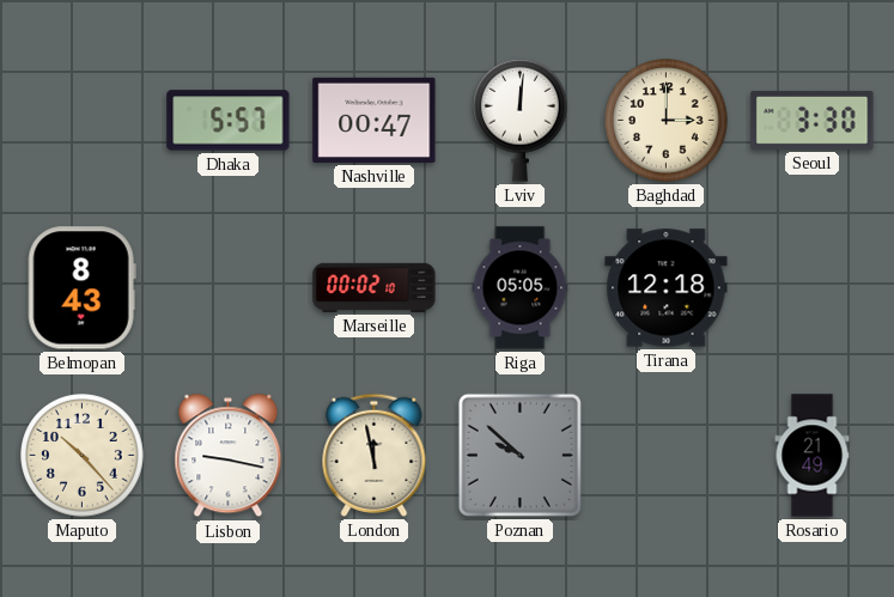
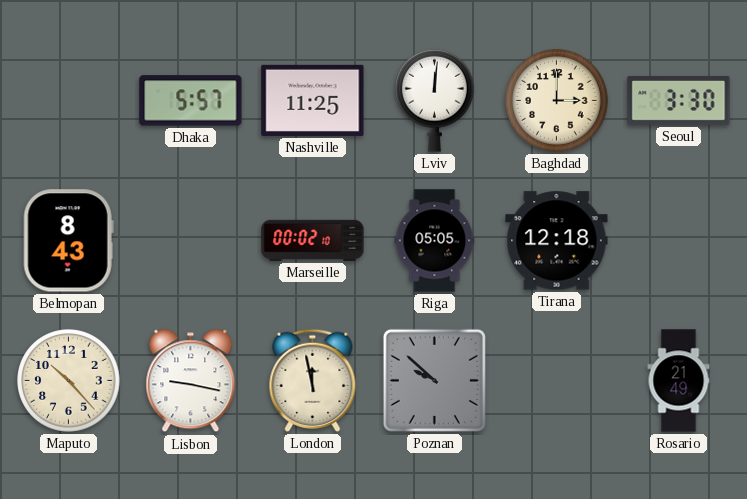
Nashville: 00:47 -> 11:25 (313, 100)
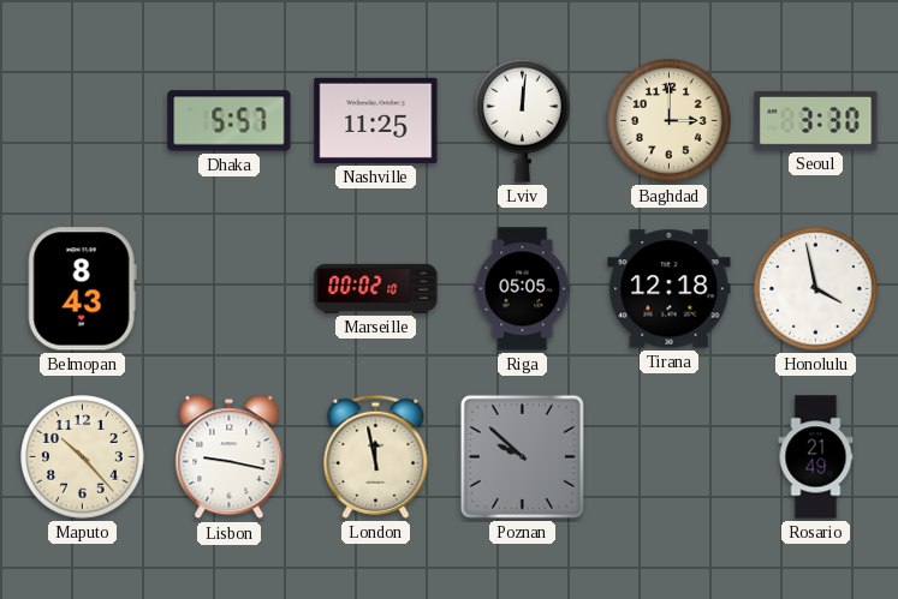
Honolulu: none -> 3:58 (816, 289)
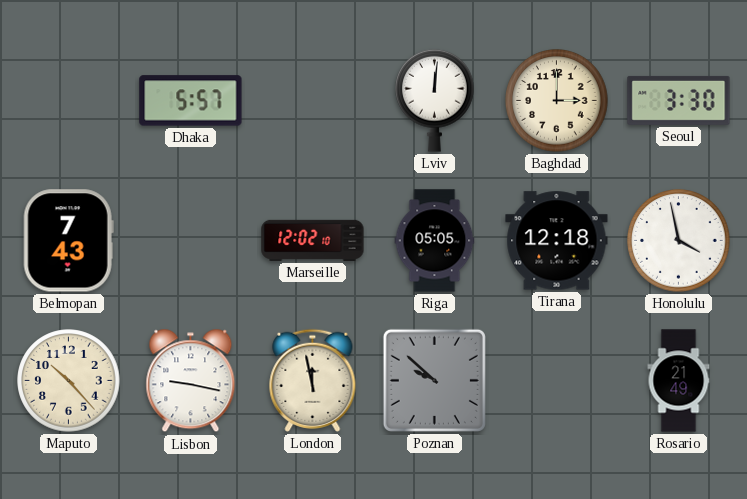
Nashville: 11:25 -> none (376, 120)
Belmopan: 8:43 -> 7:43 (68, 241)
Marseille: 00:02 -> 12:02 (313, 240)
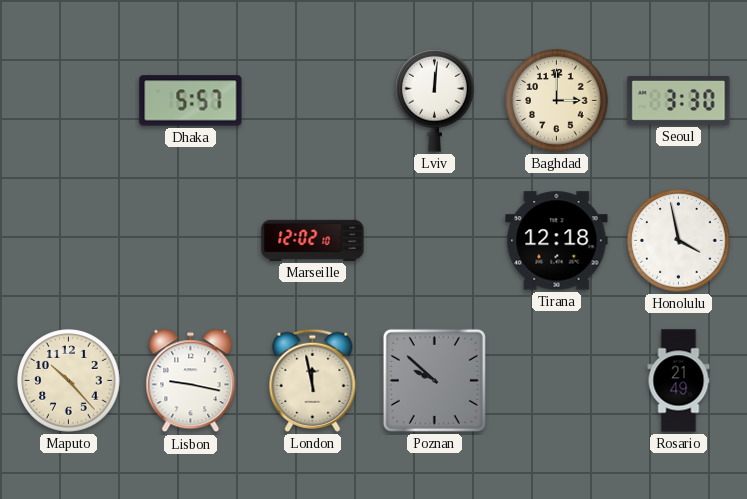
Belmopan: 7:43 -> none (68, 241)
Riga: 05:05 -> none (435, 241)
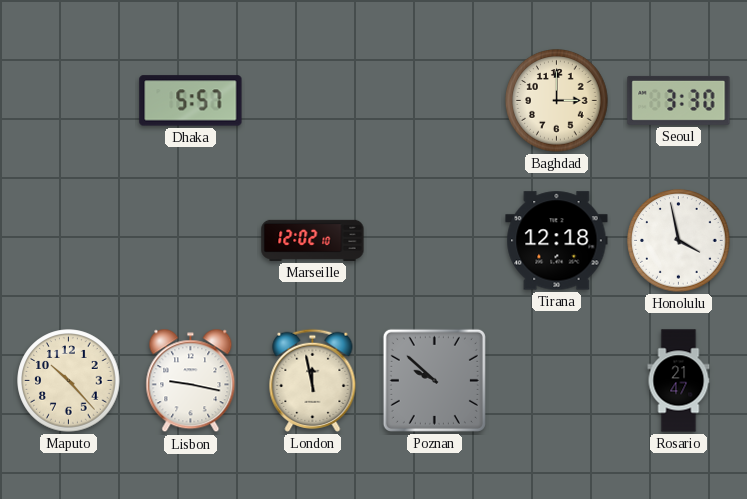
Lviv: 12:01 -> none (435, 100)
Rosario: 21:49 -> 21:47 (679, 381)
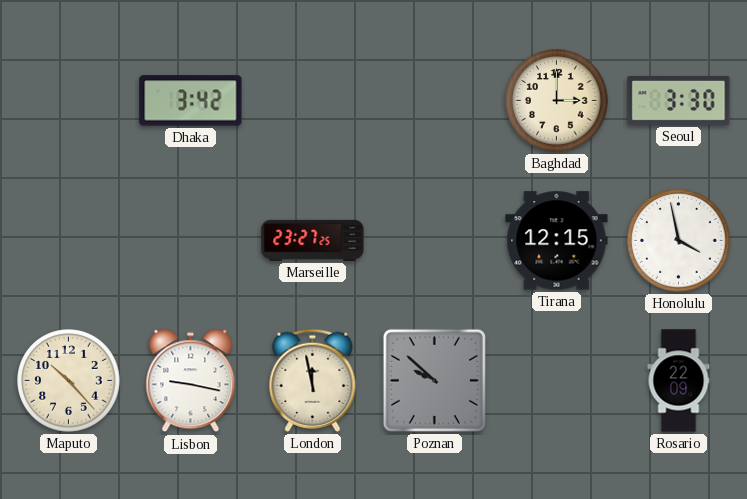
Dhaka: 5:57 -> 3:42 (191, 101)
Marseille: 12:02 -> 23:27 (313, 240)
Tirana: 12:18 -> 12:15 (557, 241)
Rosario: 21:47 -> 22:09 (679, 381)
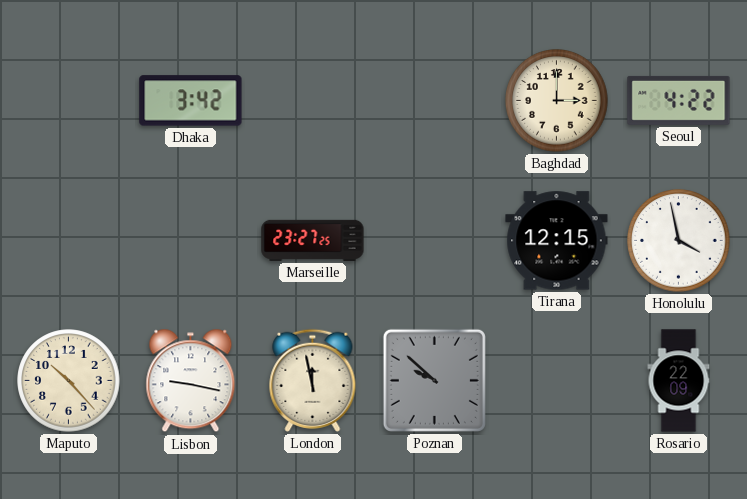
Seoul: 3:30 -> 4:22 (679, 100)
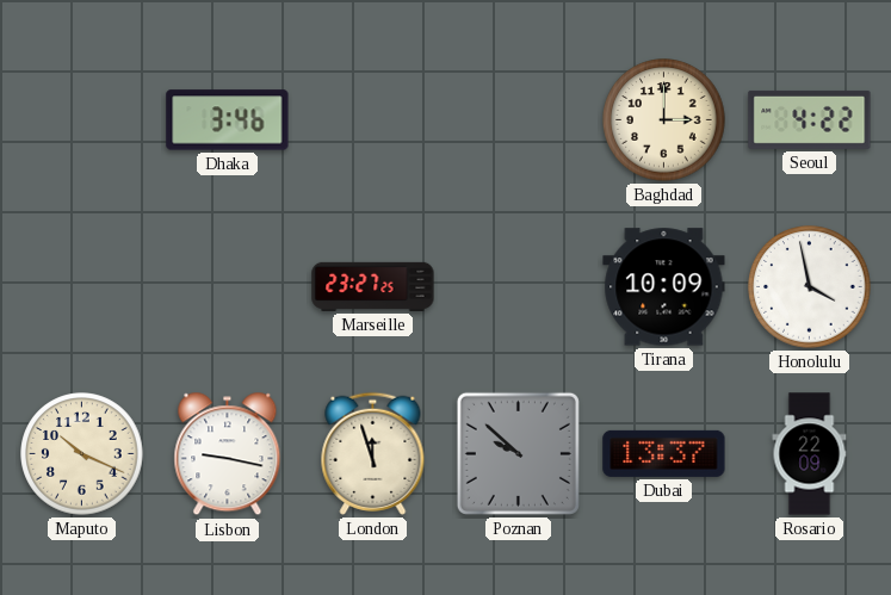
Dhaka: 3:42 -> 3:46 (228, 120)
Tirana: 12:15 -> 10:09 (664, 287)
Maputo: 10:23 -> 10:19 (82, 454)
London: 11:58 -> 11:57 (373, 453)
Dubai: none -> 13:37 (664, 453)
